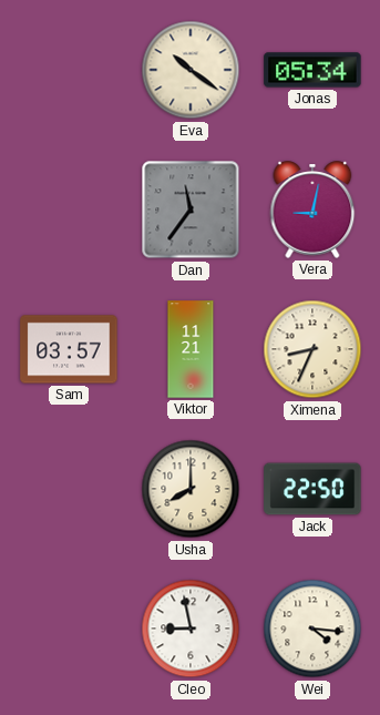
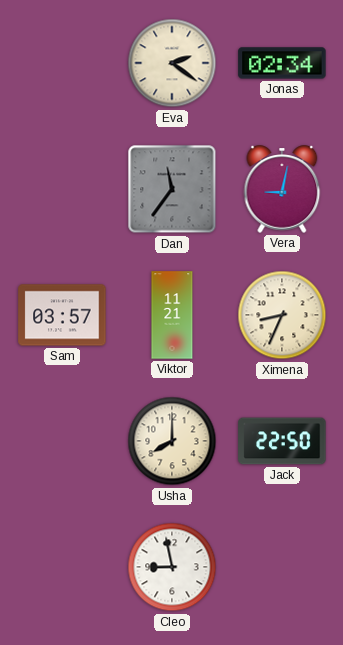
Eva: 10:21 -> 2:21 (172, 63)
Jonas: 05:34 -> 02:34 (282, 63)
Wei: 4:16 -> none (312, 629)
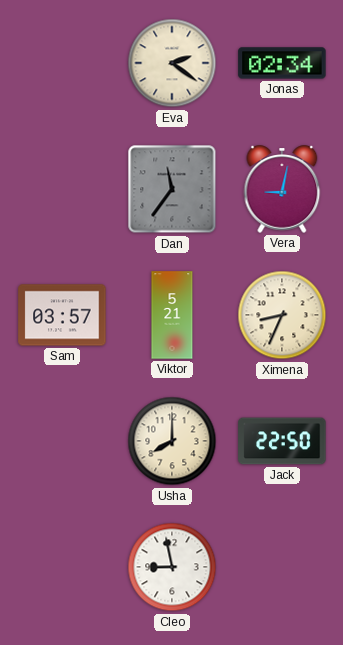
Viktor: 11:21 -> 5:21 (172, 315)
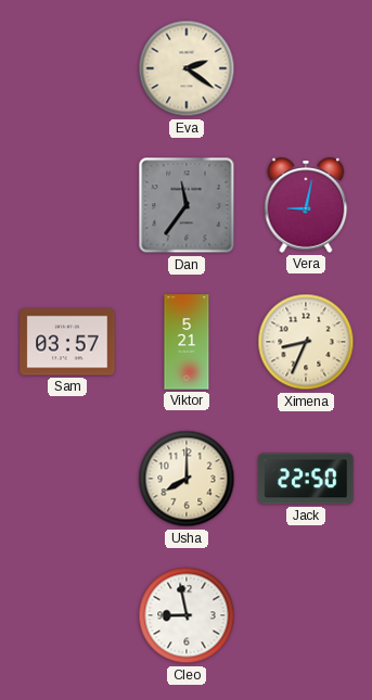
Jonas: 02:34 -> none (282, 63)
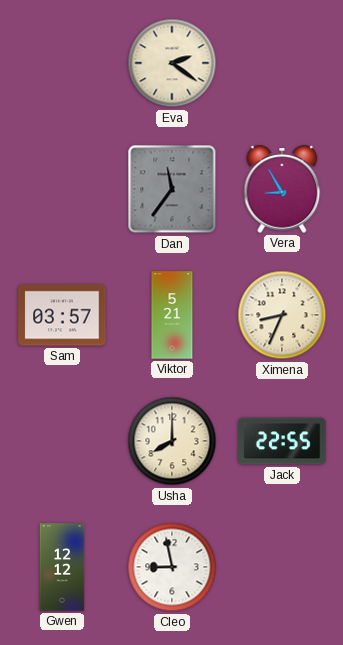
Vera: 9:02 -> 8:55 (282, 189)
Jack: 22:50 -> 22:55 (282, 441)
Gwen: none -> 12:12 (62, 567)
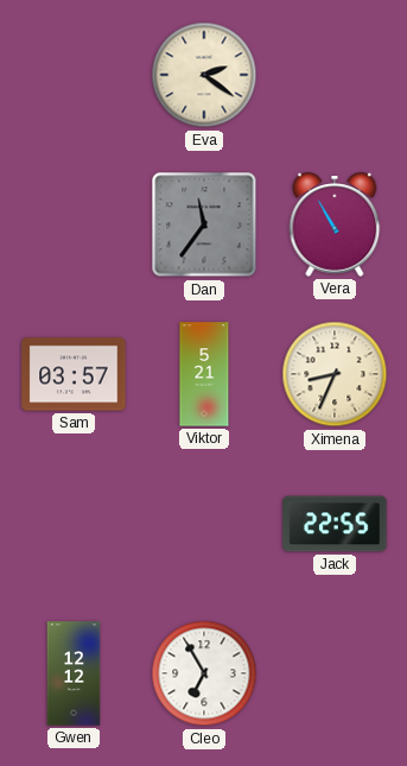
Vera: 8:55 -> 10:55 (335, 224)
Usha: 8:00 -> none (172, 441)
Cleo: 8:58 -> 6:55 (204, 673)
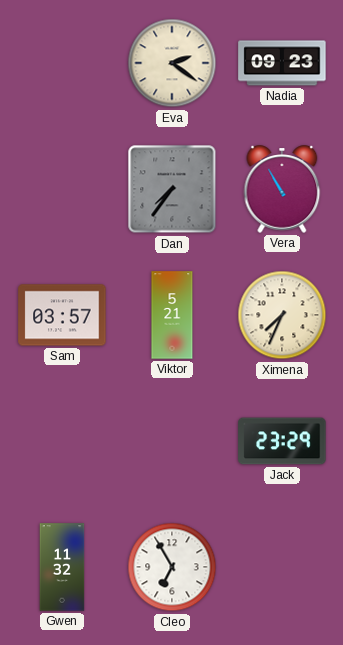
Nadia: none -> 09:23 (282, 63)
Dan: 11:36 -> 7:36 (172, 189)
Ximena: 8:34 -> 7:34 (282, 315)
Jack: 22:55 -> 23:29 (282, 441)
Gwen: 12:12 -> 11:32 (62, 567)
